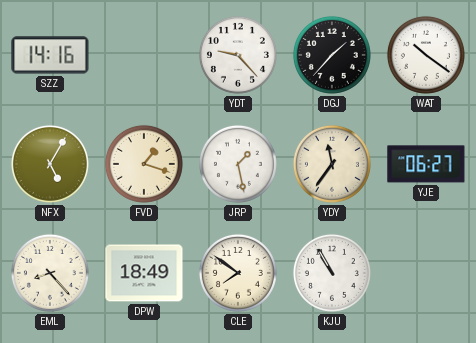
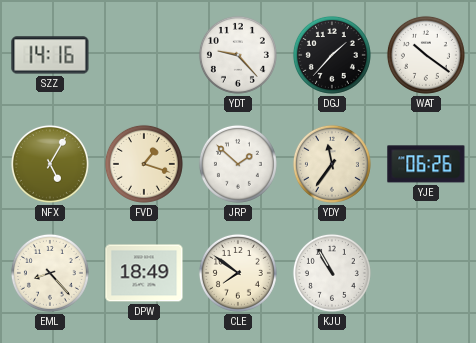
JRP: 1:28 -> 1:52 (238, 164)
YJE: 06:27 -> 06:26 (426, 164)
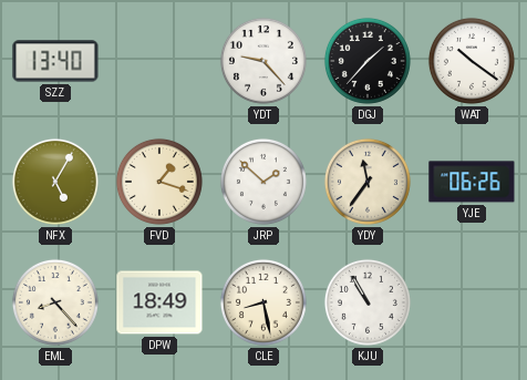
SZZ: 14:16 -> 13:40 (55, 61)
CLE: 7:51 -> 8:28 (263, 302)
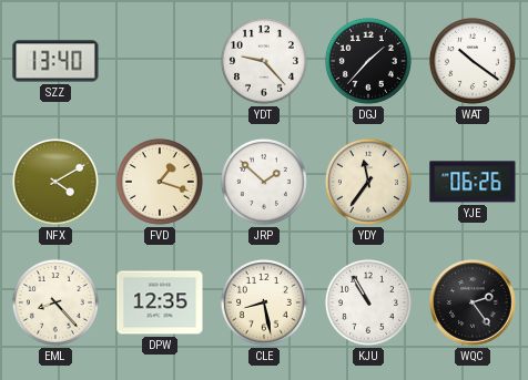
NFX: 5:05 -> 4:10 (55, 182)
DPW: 18:49 -> 12:35 (160, 302)
WQC: none -> 2:24 (473, 302)
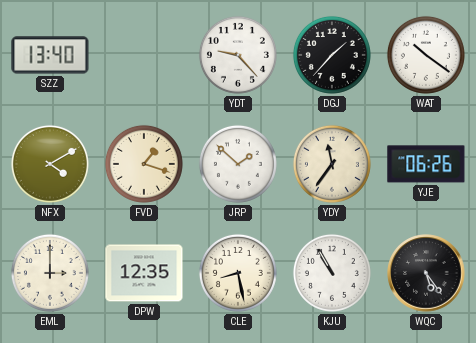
EML: 8:23 -> 3:00 (50, 273)
WQC: 2:24 -> 5:24 (426, 273)
